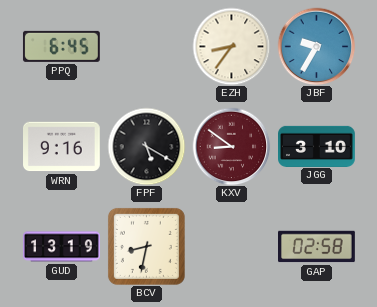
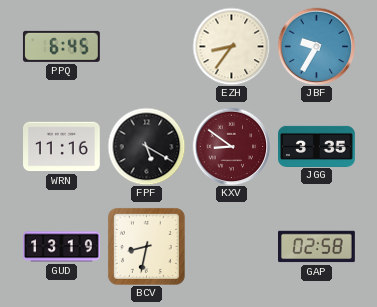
WRN: 9:16 -> 11:16 (62, 147)
JGG: 3:10 -> 3:35 (317, 146)
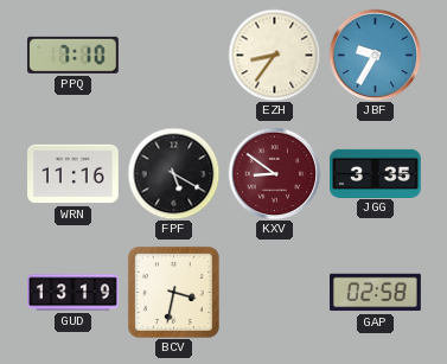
PPQ: 6:45 -> 7:10 (72, 55)
BCV: 8:32 -> 3:32 (173, 292)
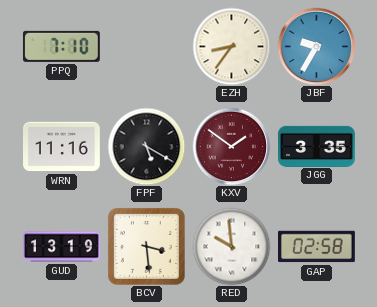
KXV: 8:51 -> 1:51 (231, 146)
BCV: 3:32 -> 3:29 (146, 246)
RED: none -> 9:59 (231, 246)
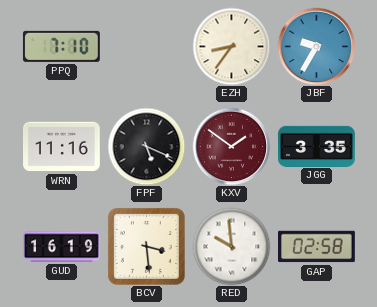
FPF: 5:20 -> 5:19 (146, 146)
GUD: 13:19 -> 16:19 (62, 247)
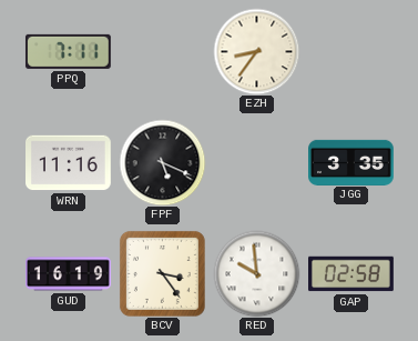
PPQ: 7:10 -> 7:11 (68, 51)
JBF: 9:35 -> none (316, 46)
KXV: 1:51 -> none (231, 146)
BCV: 3:29 -> 3:24 (162, 273)
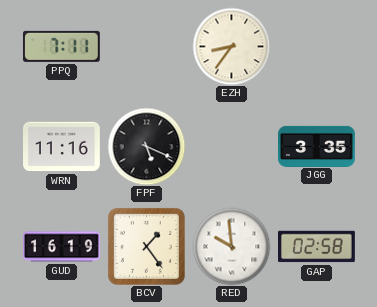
BCV: 3:24 -> 1:24 (146, 246)
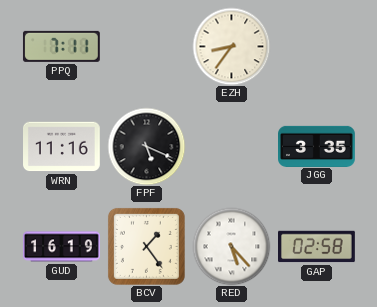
RED: 9:59 -> 5:23 (231, 246)
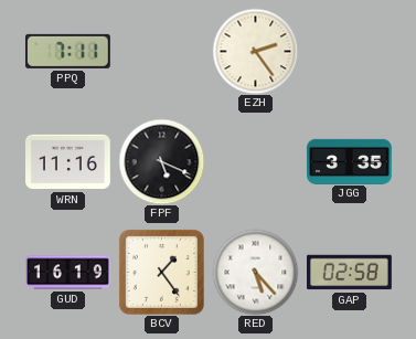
EZH: 8:36 -> 2:24 (255, 51)
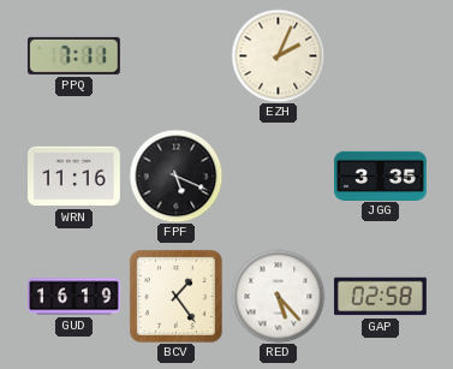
EZH: 2:24 -> 2:04 (278, 55)
